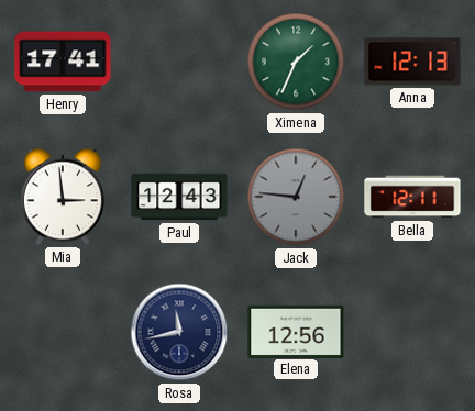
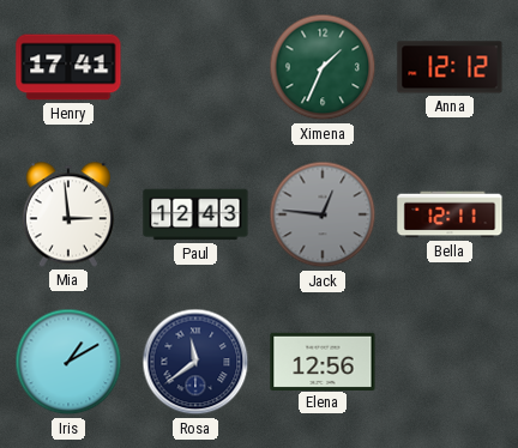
Anna: 12:13 -> 12:12 (450, 67)
Iris: none -> 1:10 (68, 362)
Rosa: 11:43 -> 11:39 (195, 362)
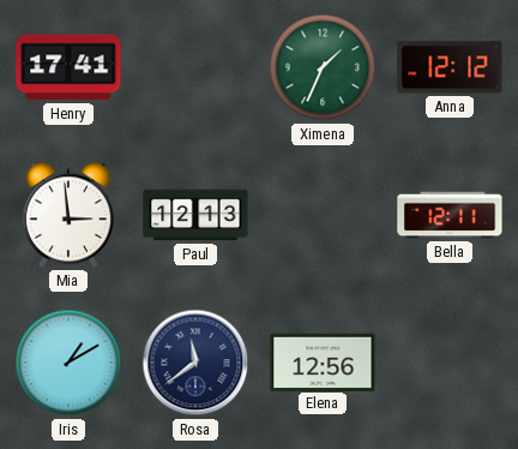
Paul: 12:43 -> 12:13 (195, 215)
Jack: 12:46 -> none (323, 214)
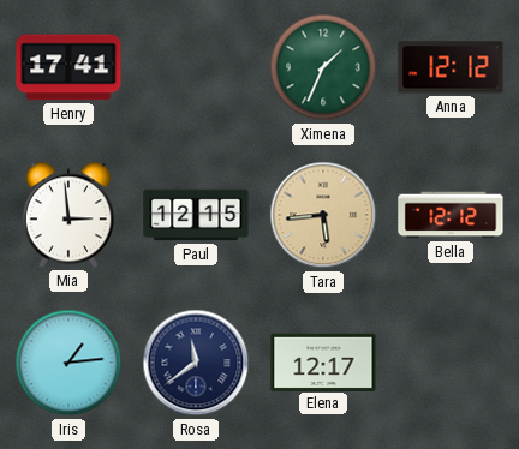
Paul: 12:13 -> 12:15 (196, 215)
Tara: none -> 5:44 (323, 215)
Bella: 12:11 -> 12:12 (451, 215)
Iris: 1:10 -> 1:14 (68, 363)
Elena: 12:56 -> 12:17 (323, 361)
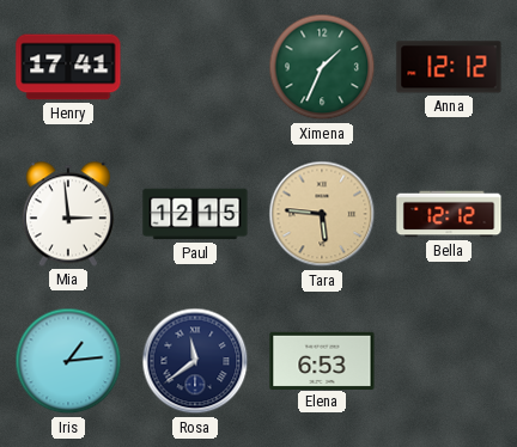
Tara: 5:44 -> 5:46 (322, 214)
Elena: 12:17 -> 6:53 (322, 360)
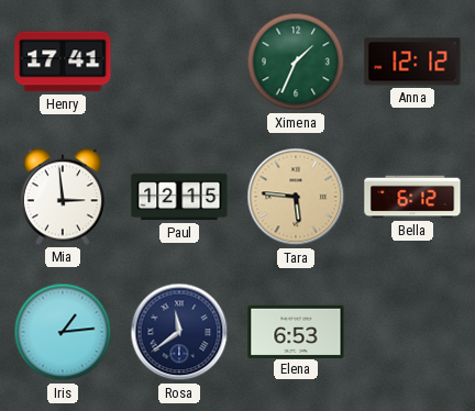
Bella: 12:12 -> 6:12 (412, 197)
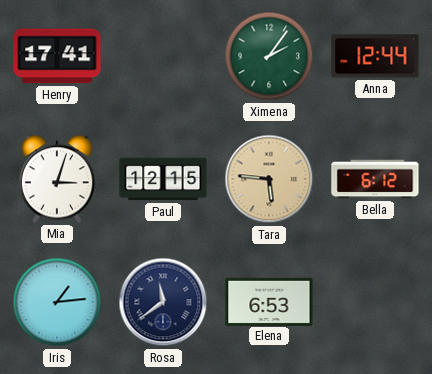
Ximena: 1:34 -> 2:06 (269, 56)
Anna: 12:12 -> 12:44 (375, 56)
Mia: 2:59 -> 3:03 (57, 179)
